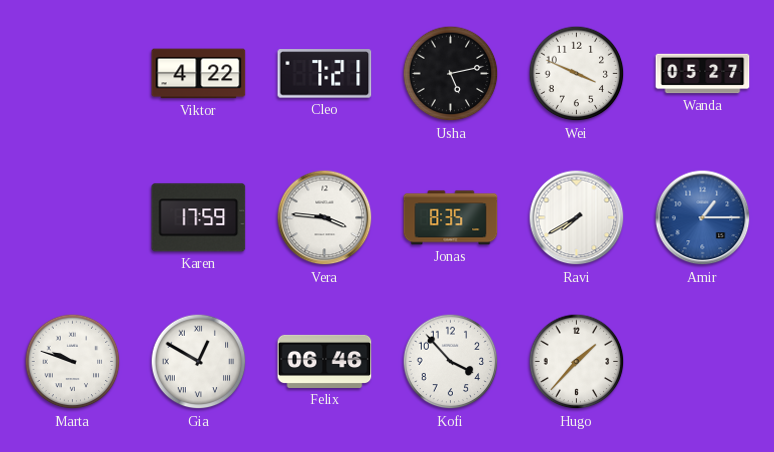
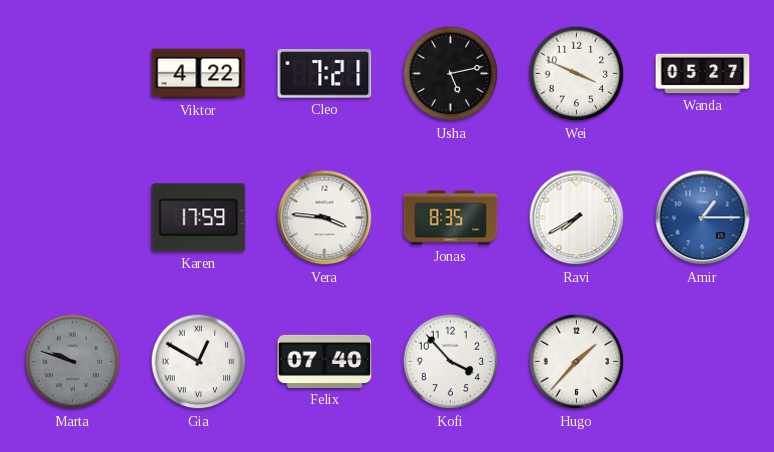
Marta dial: white -> grey (73, 362)
Felix: 06:46 -> 07:40 (325, 361)
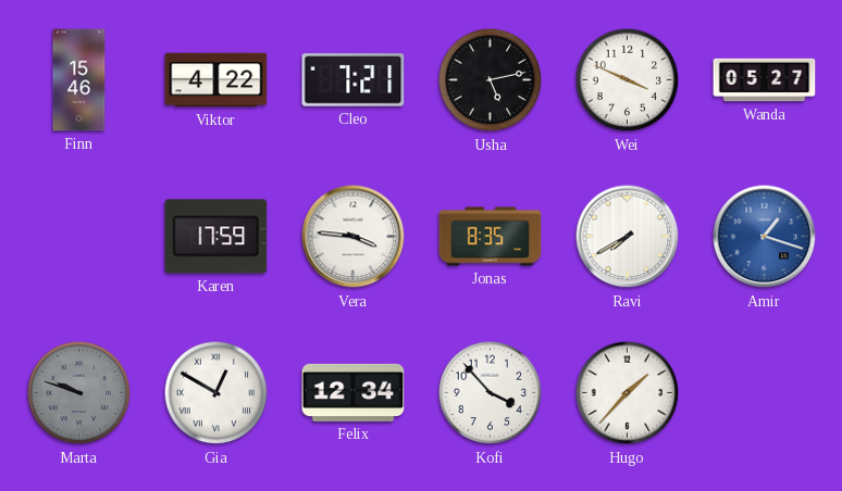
Finn: none -> 15:46 (79, 80)
Amir: 1:15 -> 1:18 (765, 237)
Felix: 07:40 -> 12:34 (354, 392)
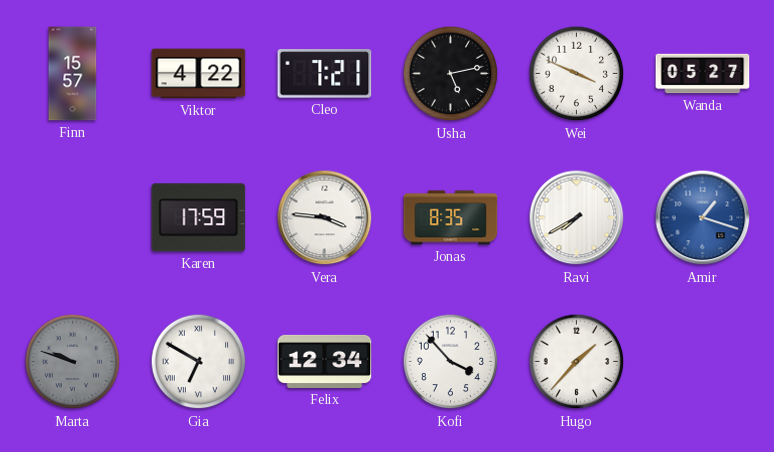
Finn: 15:46 -> 15:57 (73, 74)
Gia: 12:50 -> 6:50 (199, 362)
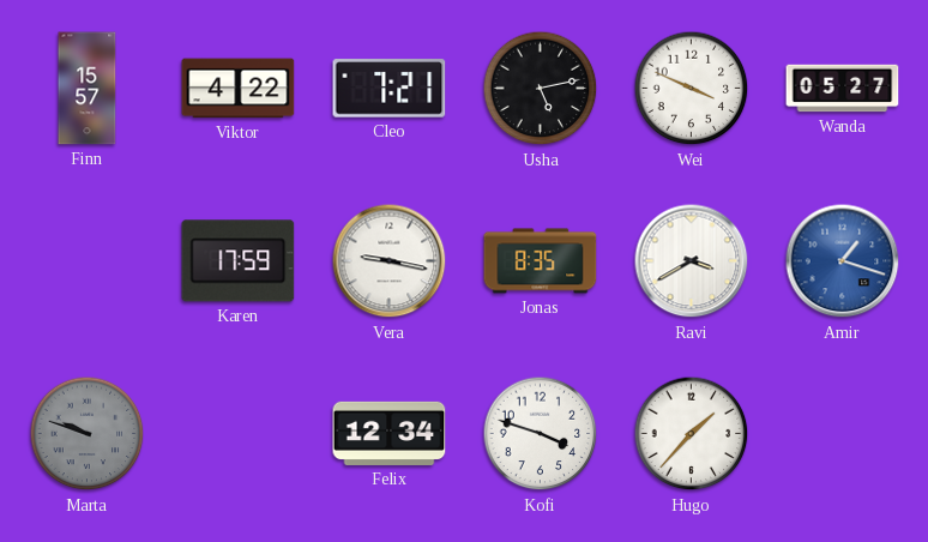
Vera: 3:46 -> 9:17 (390, 261)
Ravi: 7:40 -> 3:40 (692, 261)
Gia: 6:50 -> none (199, 362)
Kofi: 3:53 -> 3:48 (541, 434)
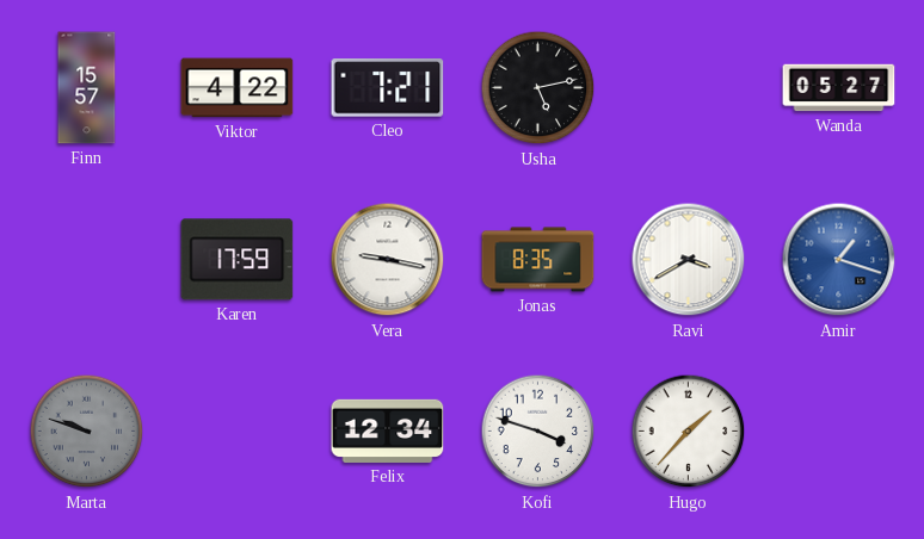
Wei: 3:49 -> none (692, 89)
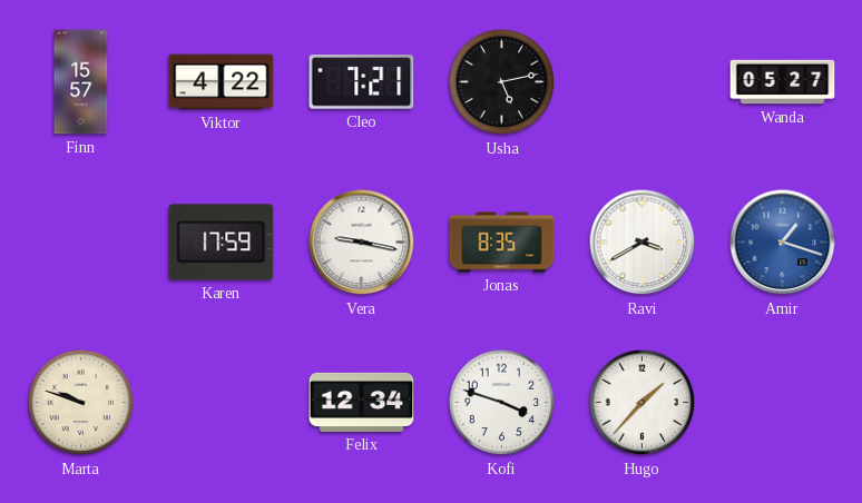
Marta dial: grey -> cream (81, 403)
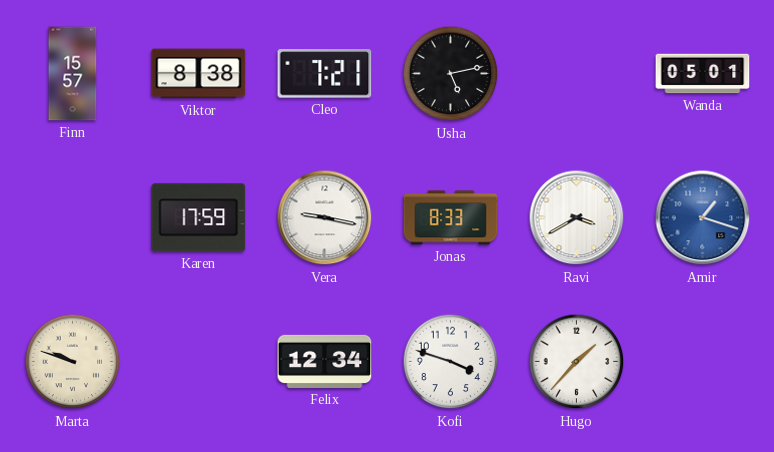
Viktor: 4:22 -> 8:38 (199, 74)
Wanda: 05:27 -> 05:01 (703, 74)
Jonas: 8:35 -> 8:33 (451, 218)
